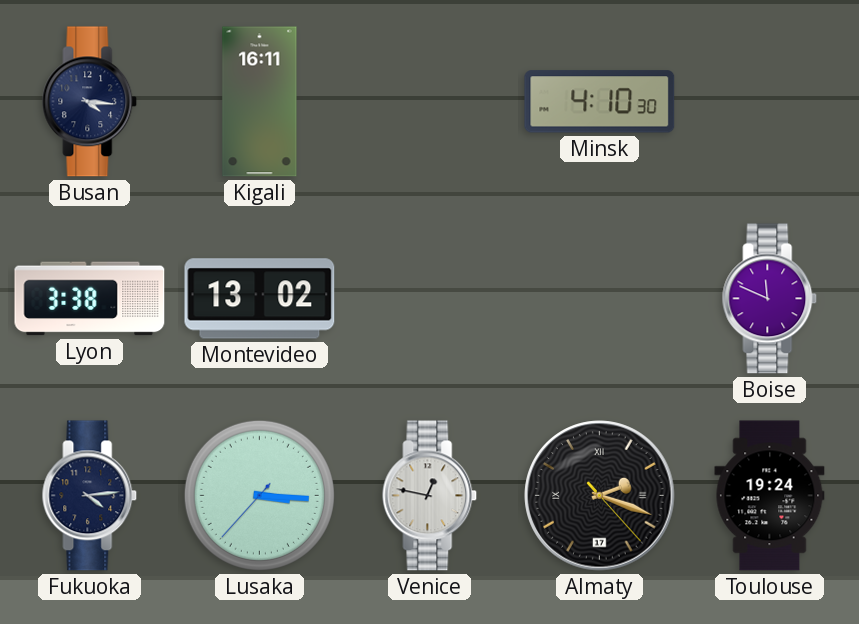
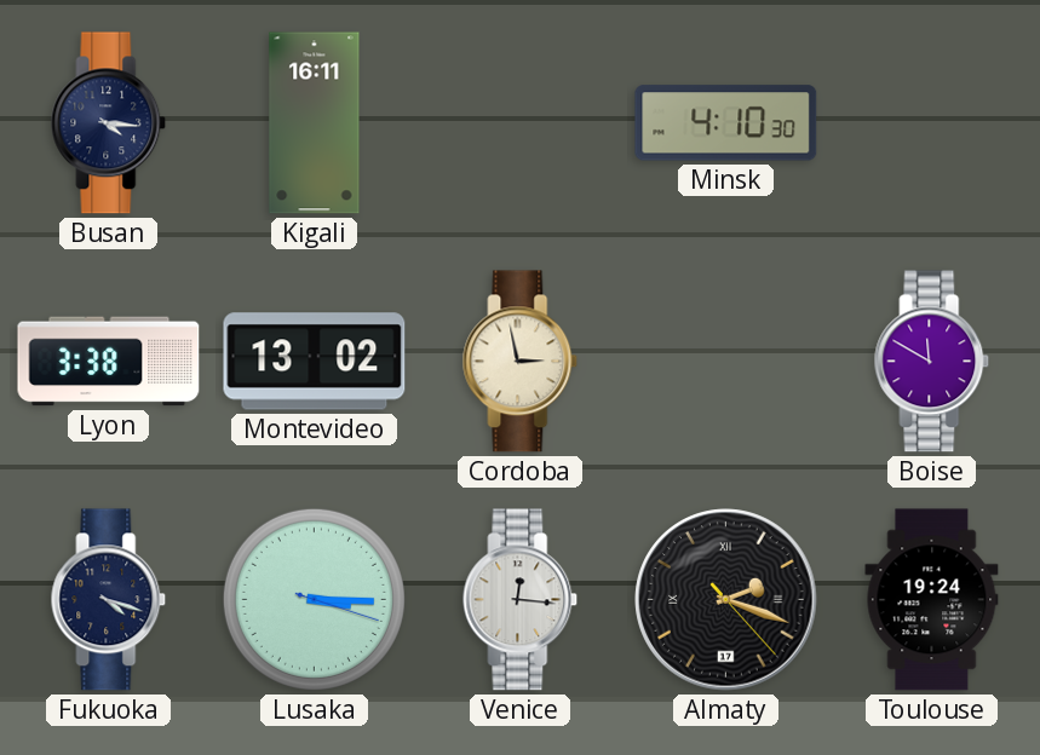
Cordoba: none -> 2:58 (521, 362)
Boise: 11:49 -> 11:50 (932, 362)
Fukuoka: 4:14 -> 4:18 (109, 600)
Lusaka: 3:15:37 -> 3:15:18 (314, 599)
Venice: 12:47 -> 12:16 (521, 600)
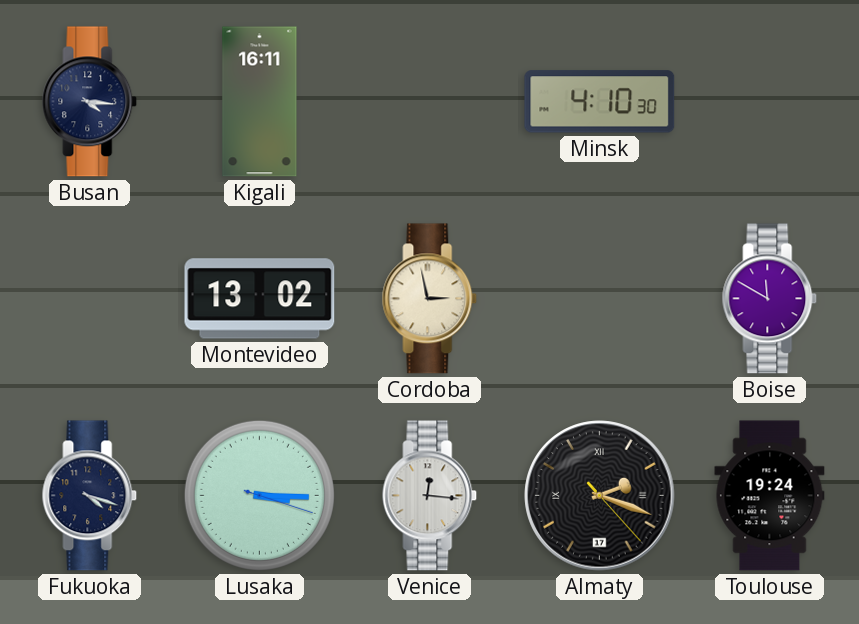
Lyon: 3:38 -> none (109, 362)
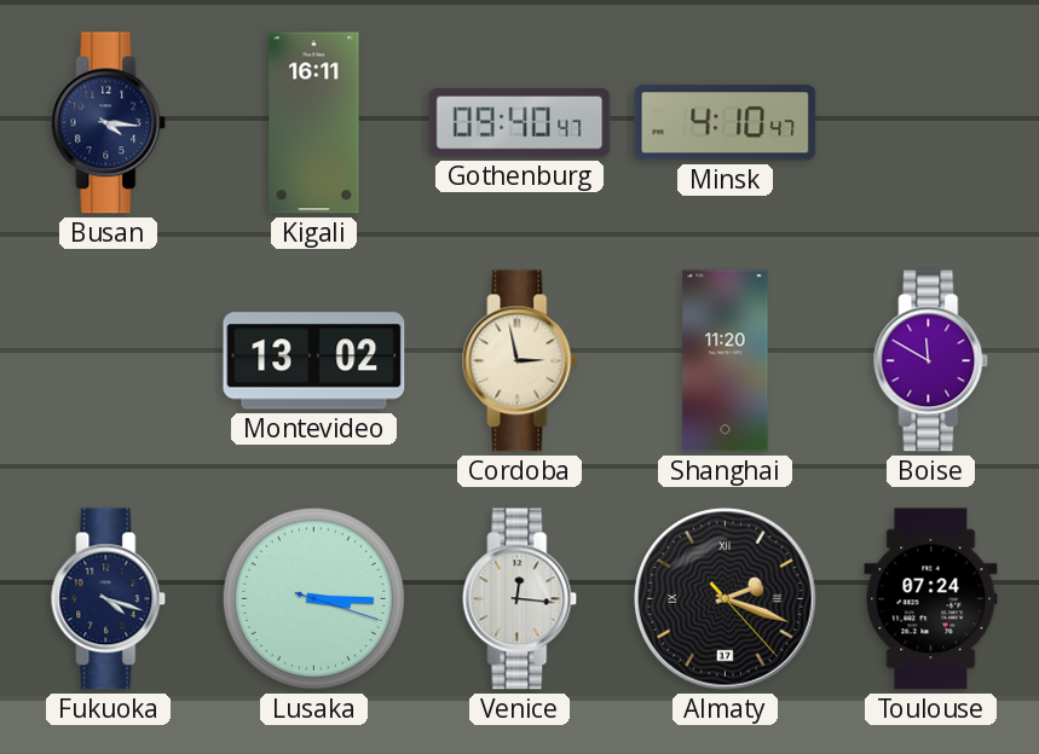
Gothenburg: none -> 09:40 (520, 123)
Minsk: 4:10:30 -> 4:10:47 (726, 123)
Shanghai: none -> 11:20 (726, 361)
Toulouse: 19:24 -> 07:24 (931, 599)
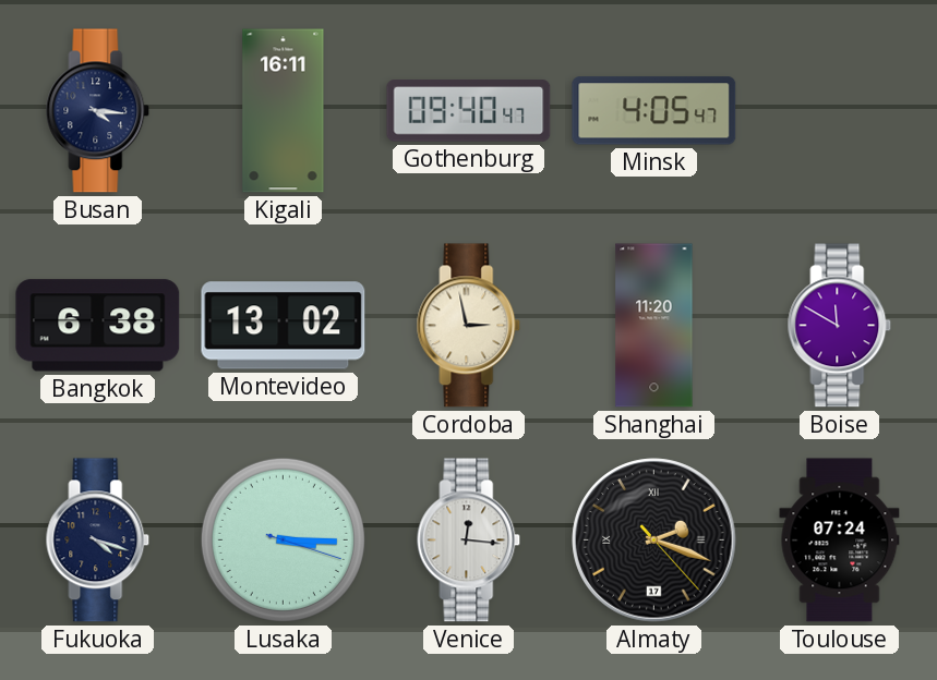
Minsk: 4:10 -> 4:05 (654, 111)
Bangkok: none -> 6:38 (98, 326)
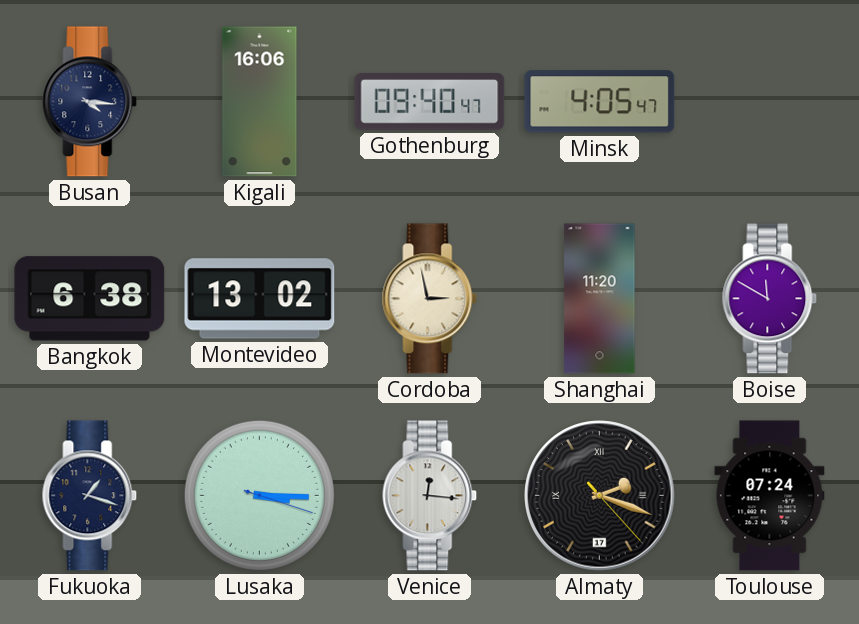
Kigali: 16:11 -> 16:06 (260, 102)
Fukuoka: 4:18 -> 1:18 (90, 496)
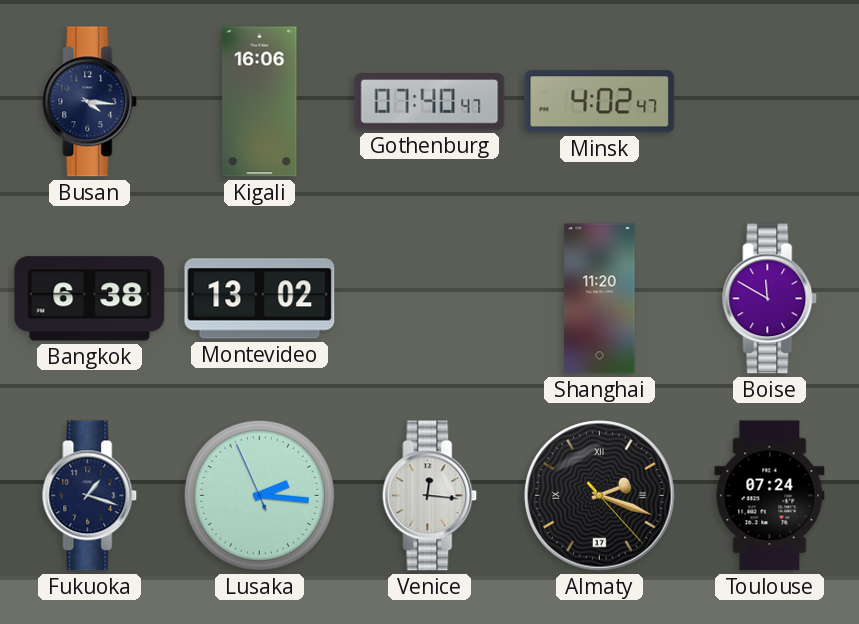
Gothenburg: 09:40 -> 07:40 (430, 102)
Minsk: 4:05 -> 4:02 (600, 102)
Cordoba: 2:58 -> none (430, 299)
Lusaka: 3:15 -> 2:15 (259, 495)
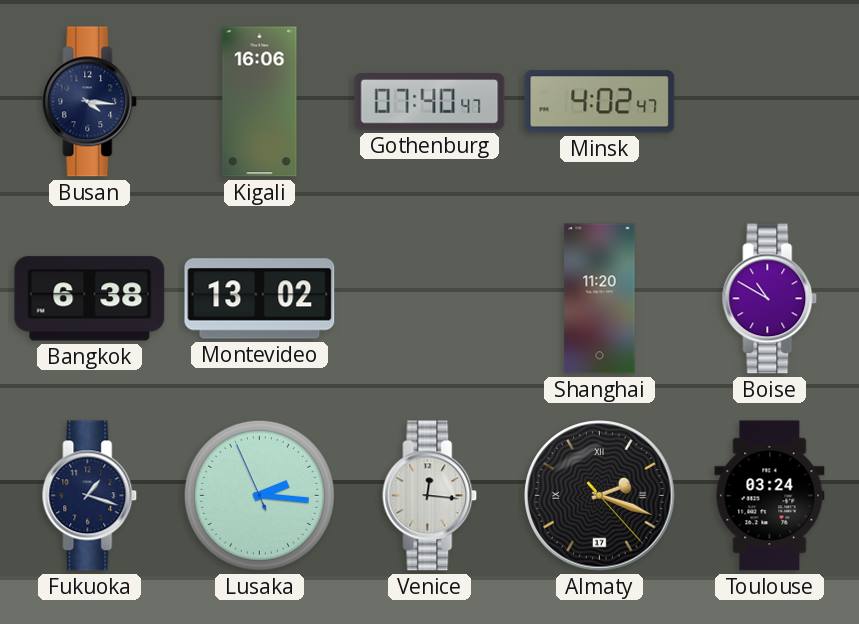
Boise: 11:50 -> 10:50 (770, 299)
Toulouse: 07:24 -> 03:24 (770, 496)
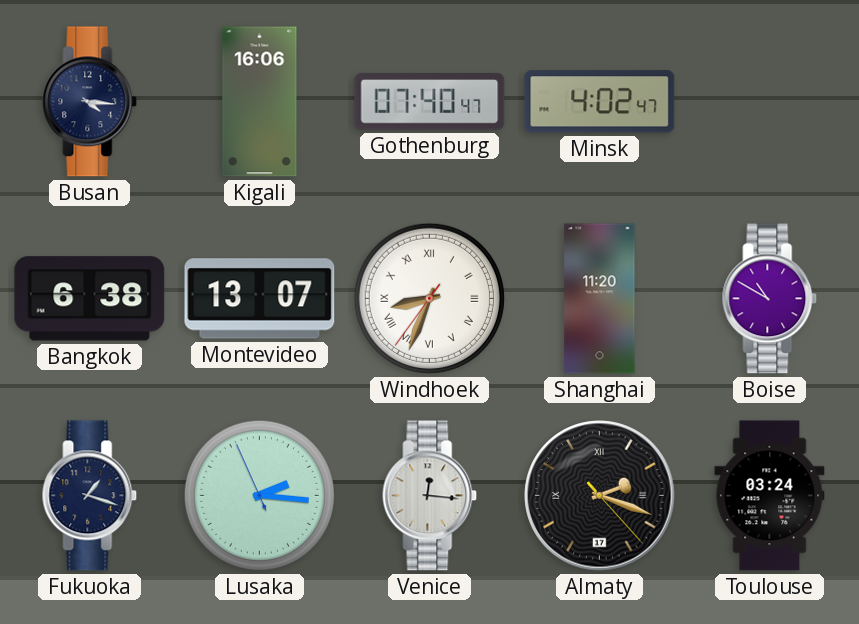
Montevideo: 13:02 -> 13:07 (260, 299)
Windhoek: none -> 8:33 (429, 298)
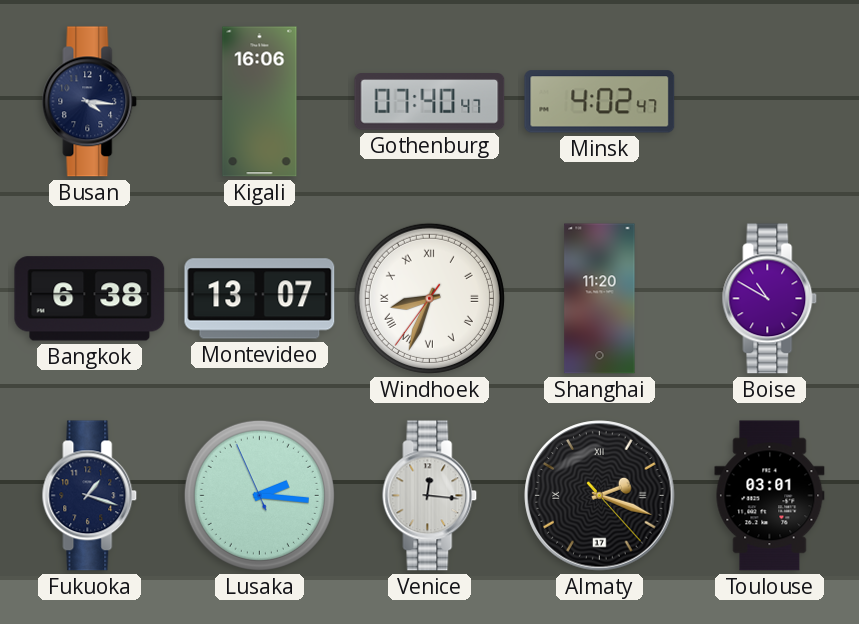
Toulouse: 03:24 -> 03:01 (770, 496)
